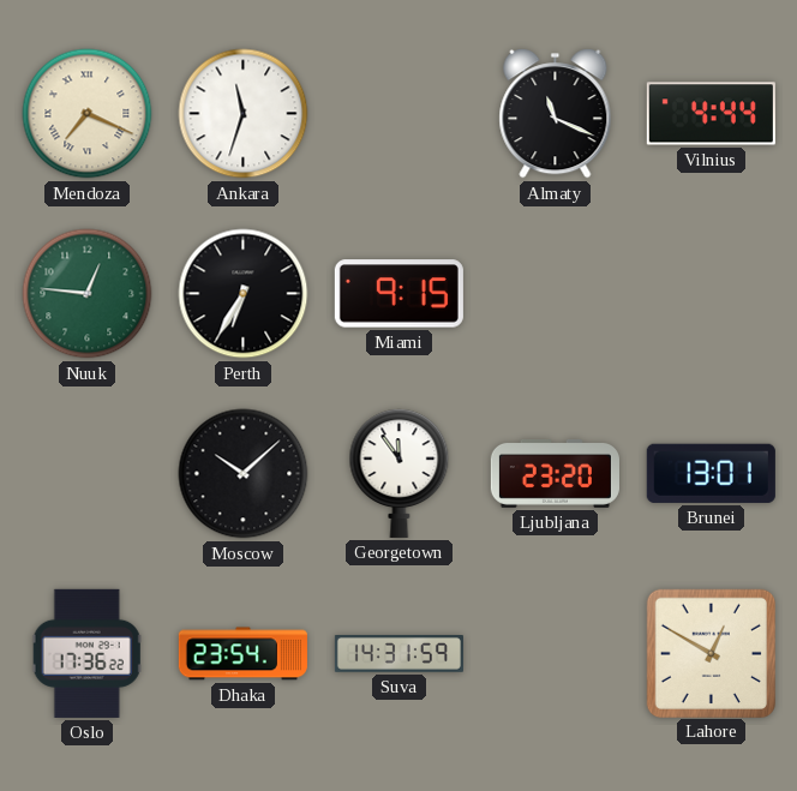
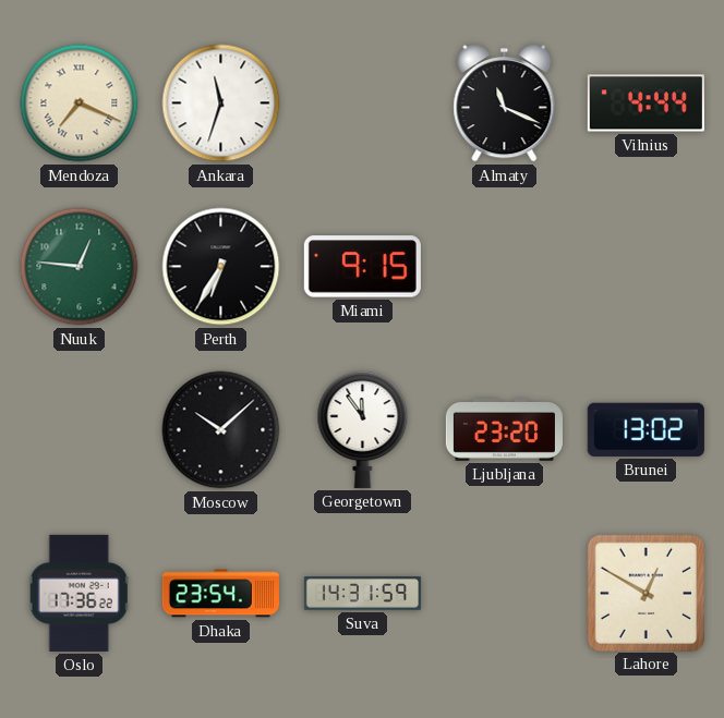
Brunei: 13:01 -> 13:02 (645, 429)
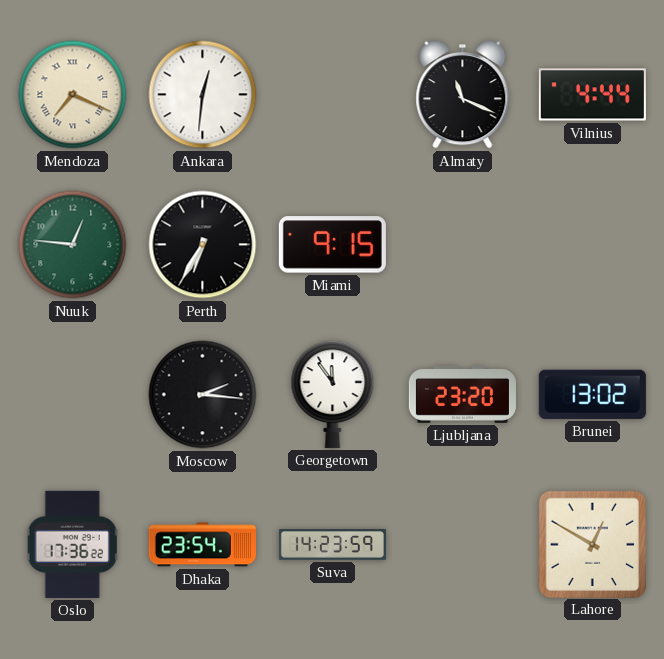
Ankara: 11:33 -> 12:31 (203, 95)
Moscow: 10:08 -> 2:16 (203, 395)
Suva: 14:31 -> 14:23 (332, 545)
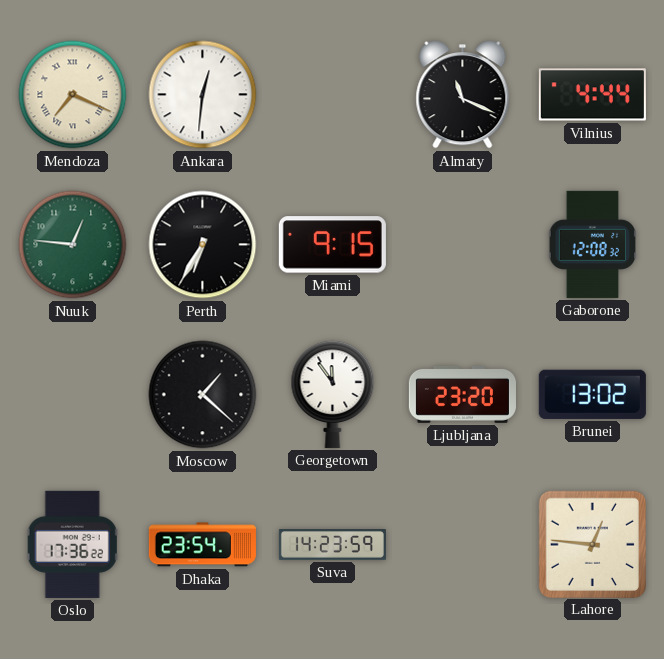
Gaborone: none -> 12:08 (593, 244)
Moscow: 2:16 -> 1:22 (203, 395)
Lahore: 12:50 -> 12:46 (592, 544)
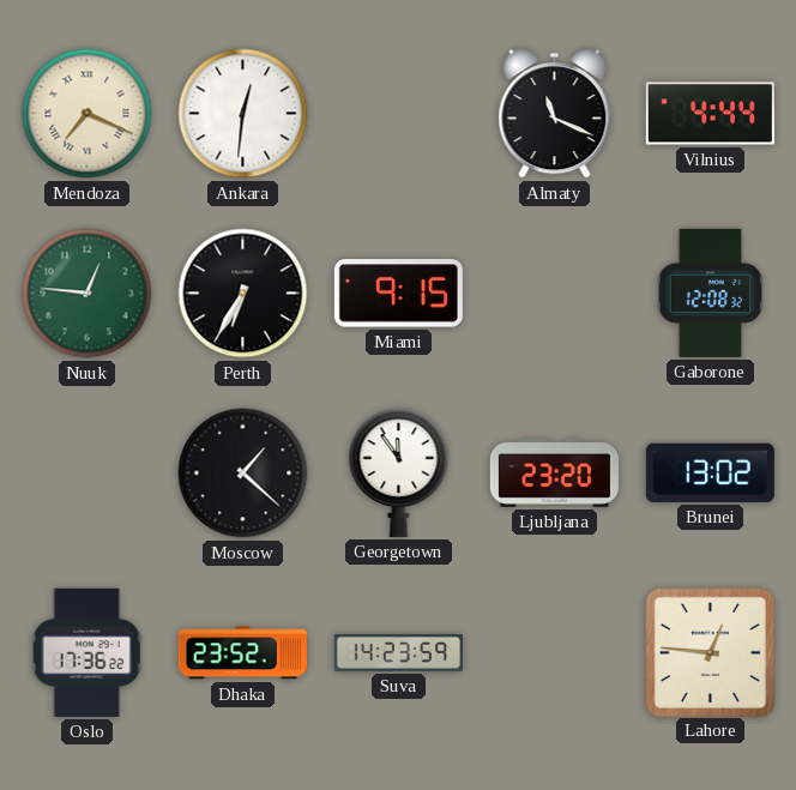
Dhaka: 23:54 -> 23:52 (242, 653)
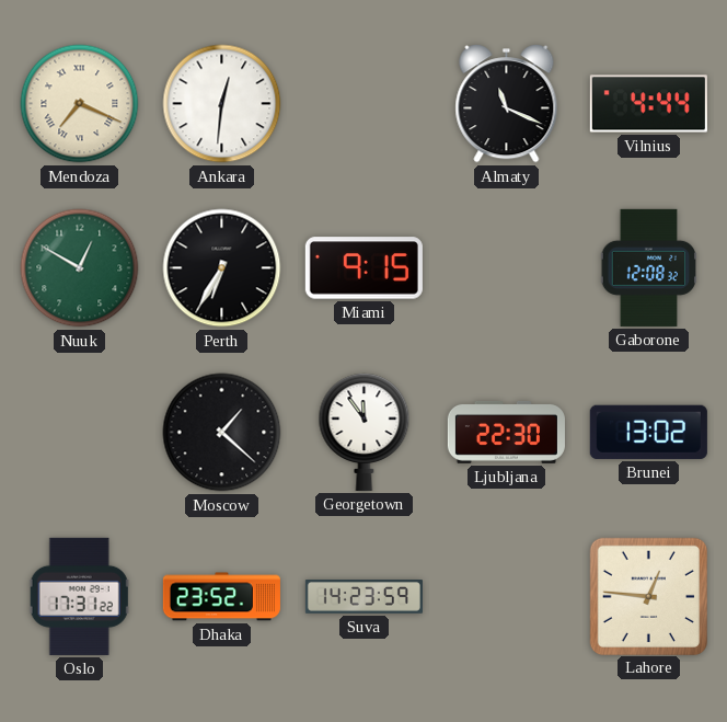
Nuuk: 12:46 -> 12:50 (80, 268)
Ljubljana: 23:20 -> 22:30 (506, 432)
Oslo: 17:36 -> 17:31 (80, 596)
